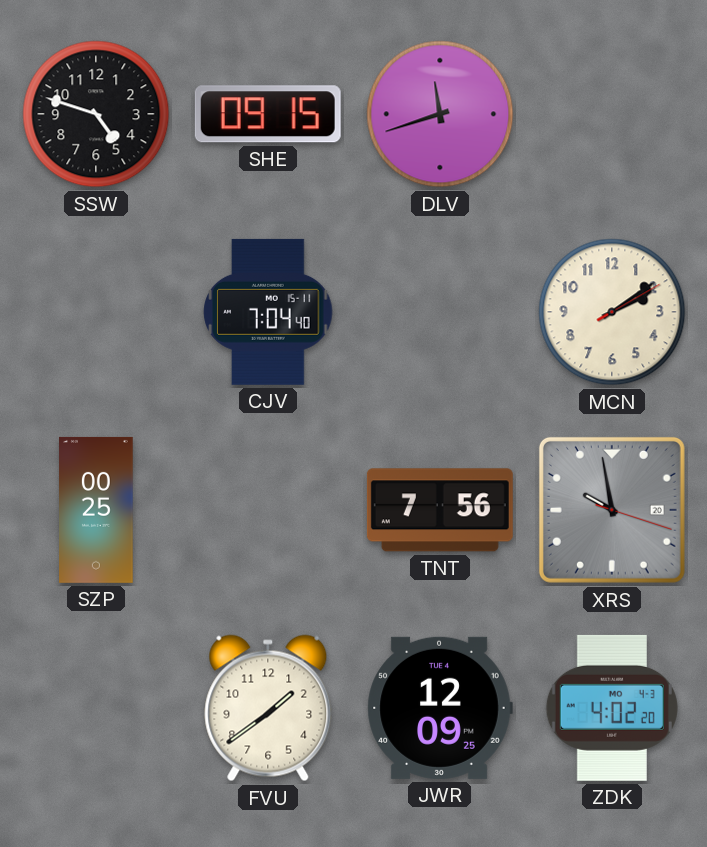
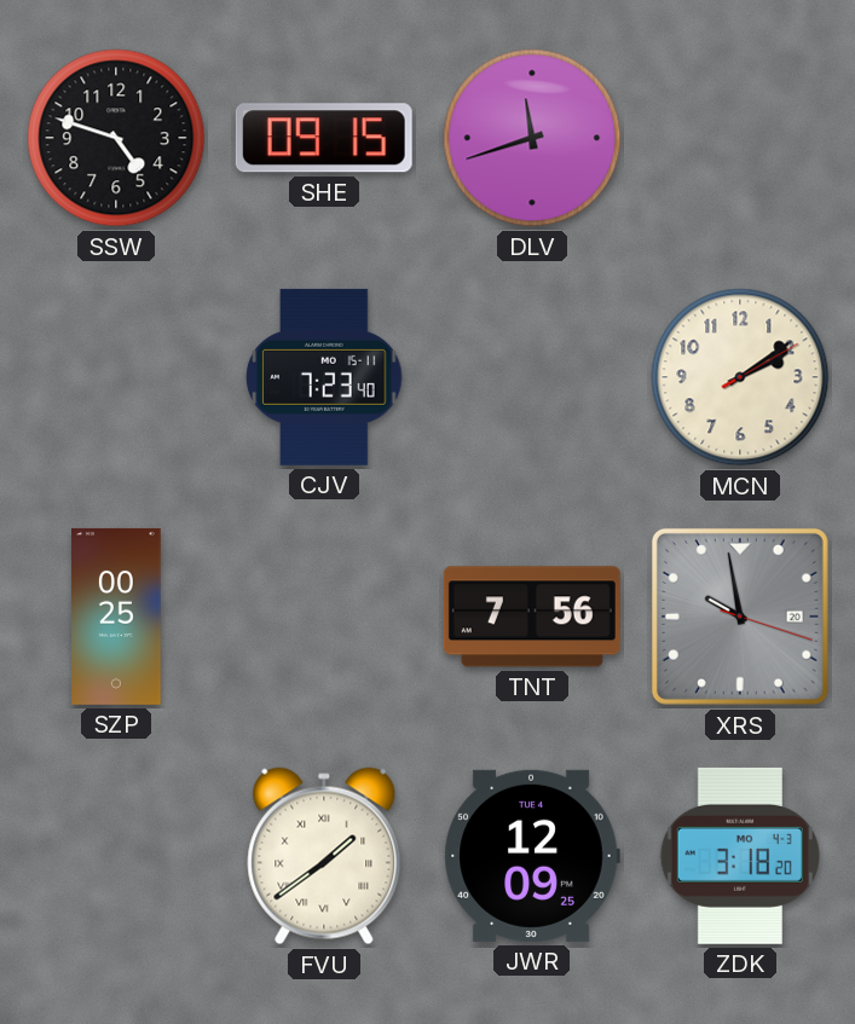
CJV: 7:04 -> 7:23 (324, 377)
FVU numerals: Arabic -> Roman (324, 856)
ZDK: 4:02 -> 3:18 (740, 856)
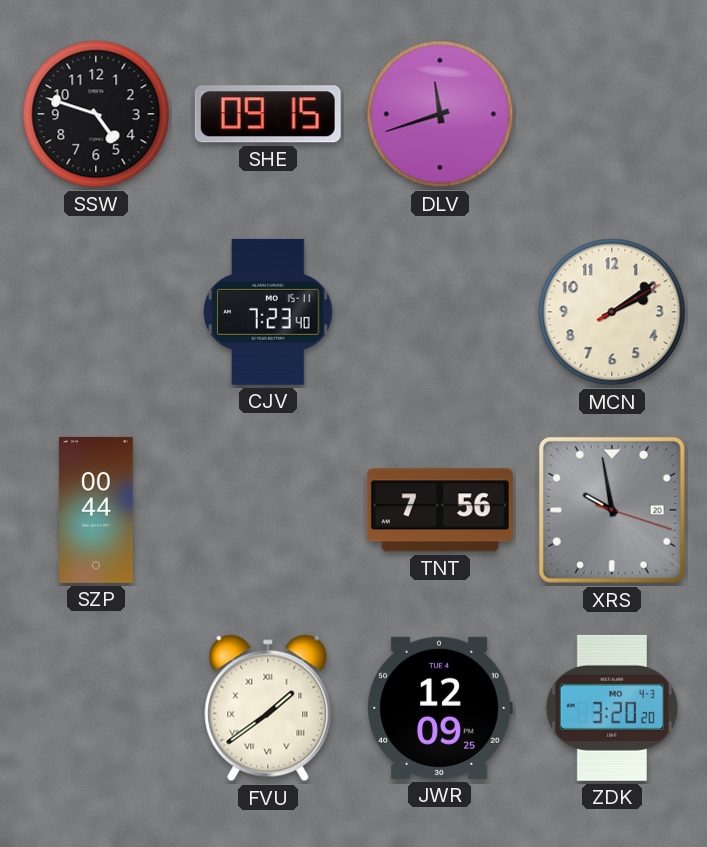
SZP: 00:25 -> 00:44 (96, 510)
ZDK: 3:18 -> 3:20 (612, 708)
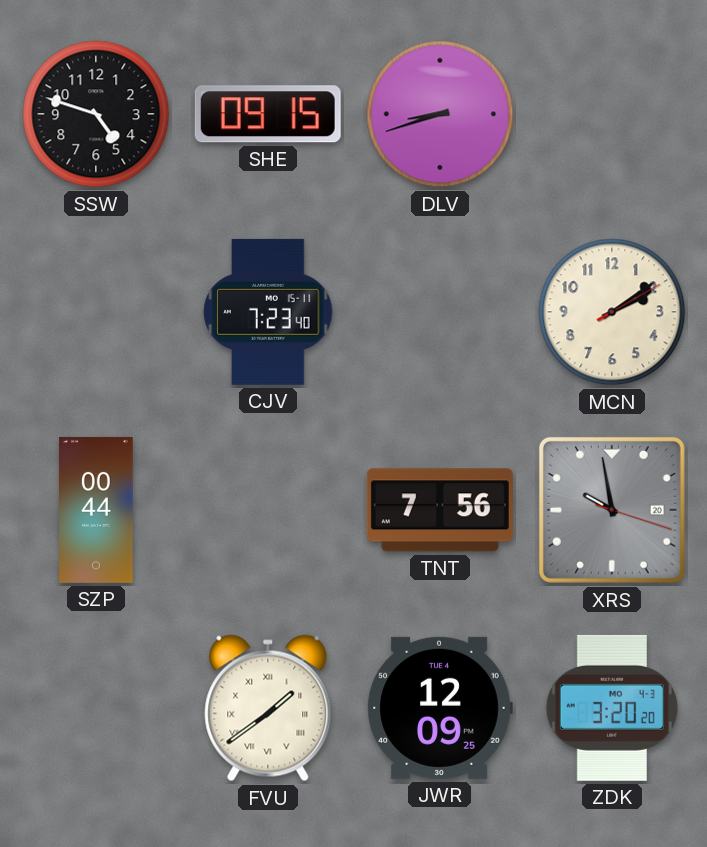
DLV: 11:42 -> 8:42 (440, 114)
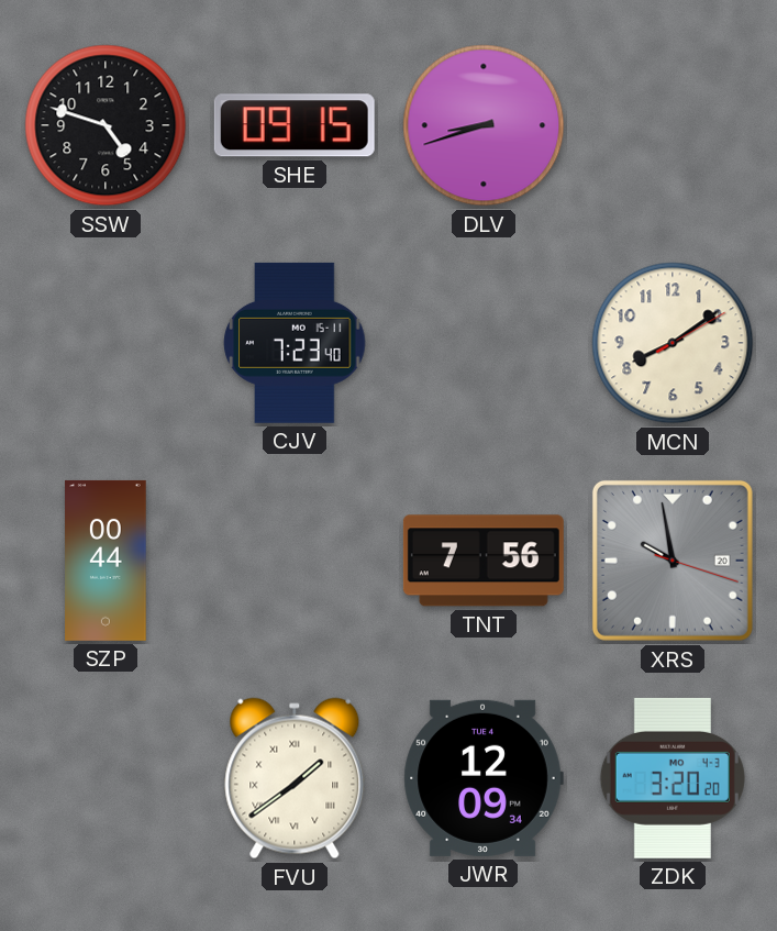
MCN: 2:09 -> 8:09 (673, 343)
JWR: 12:09:25 -> 12:09:34 (484, 778)
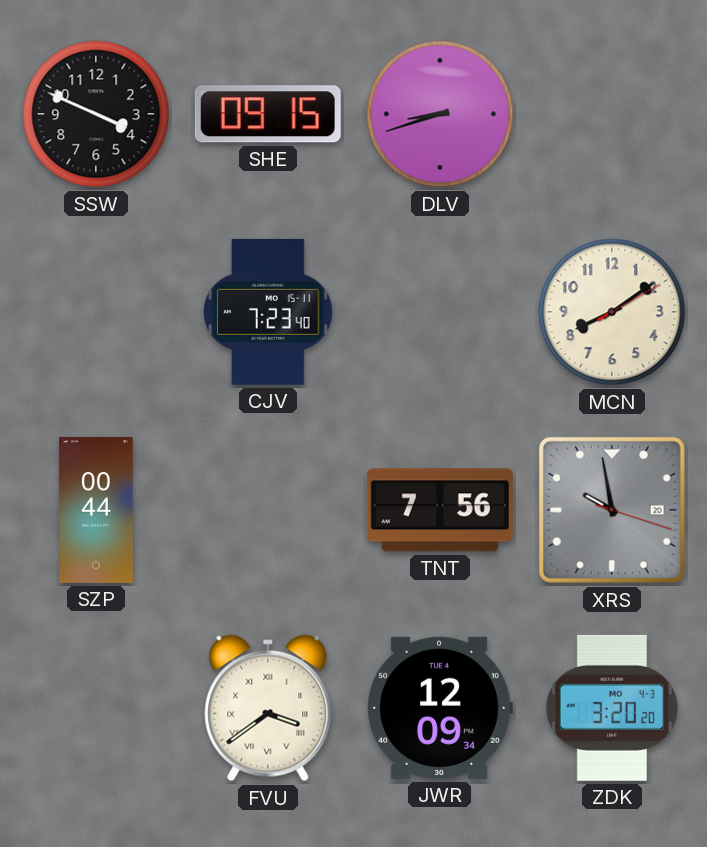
SSW: 4:48 -> 3:49 (96, 114)
FVU: 1:39 -> 3:39 (268, 708)
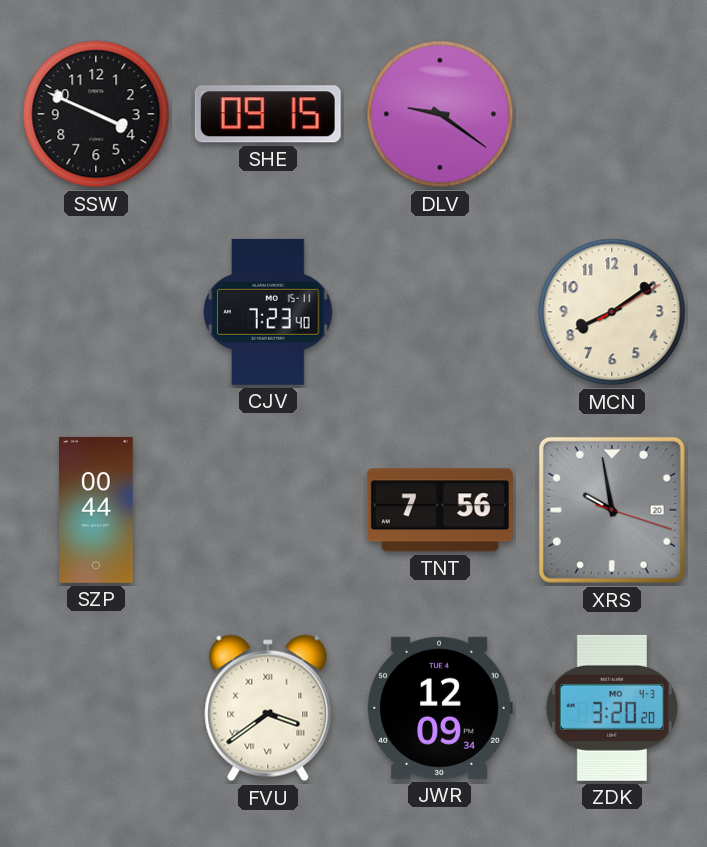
DLV: 8:42 -> 9:21 (440, 114)
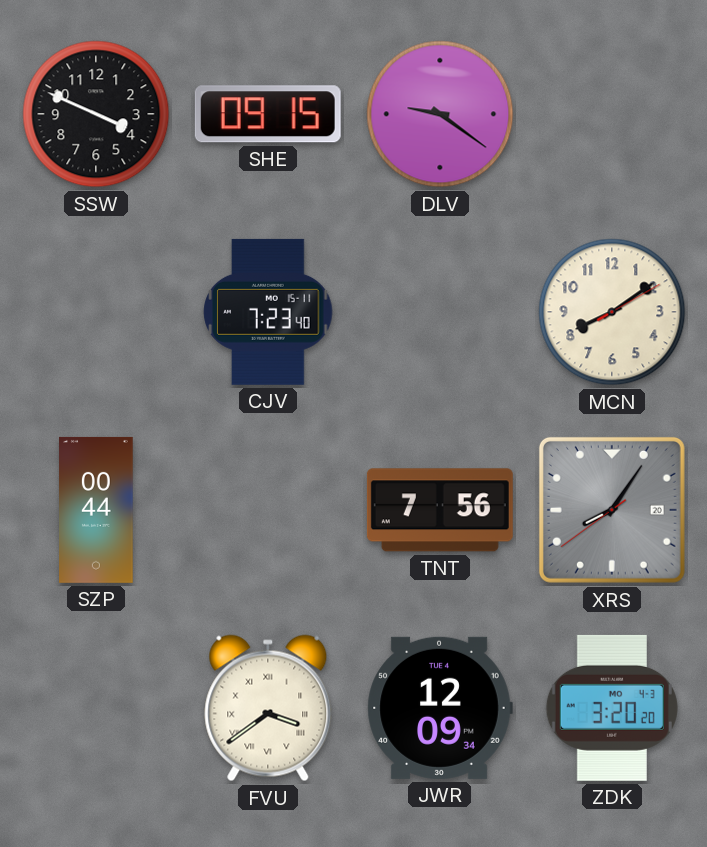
XRS: 9:58 -> 8:05 (612, 510)
